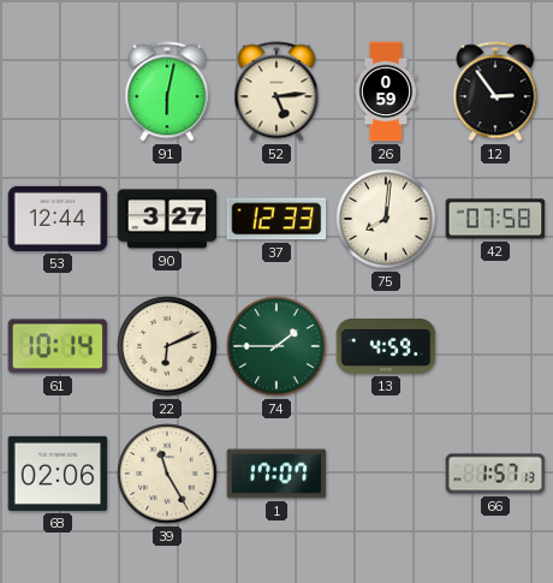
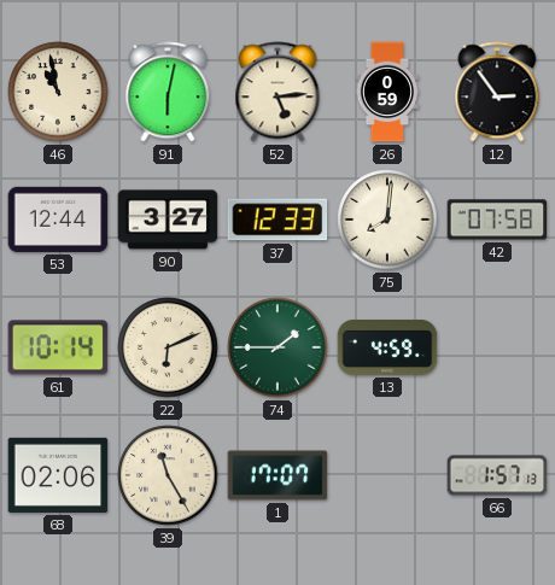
46: none -> 10:58 (58, 92)
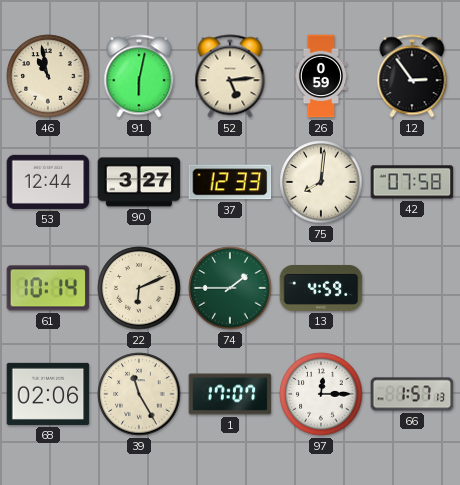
97: none -> 12:15 (321, 394)
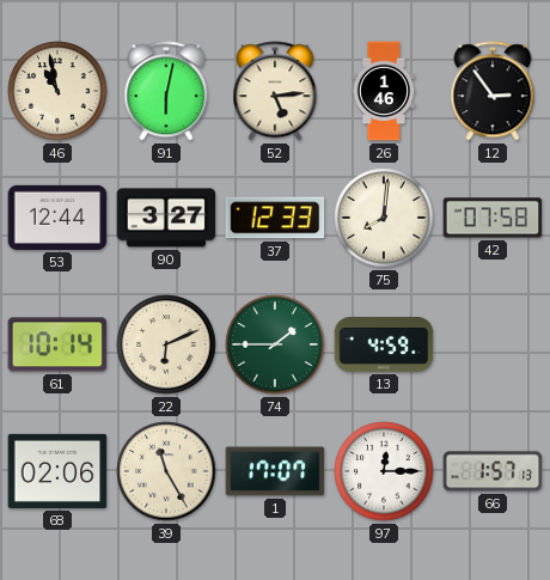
26: 0:59 -> 1:46 (383, 91)
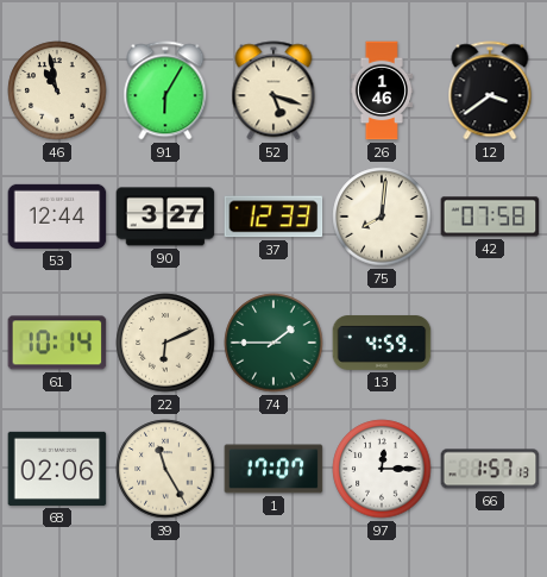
91: 6:02 -> 6:05 (165, 90)
52: 5:14 -> 5:18 (273, 90)
12: 2:54 -> 3:39 (490, 90)
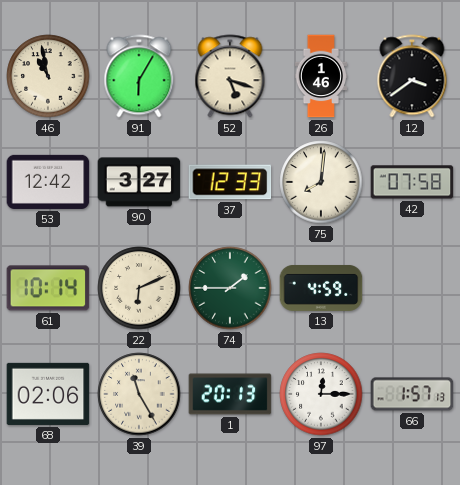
53: 12:44 -> 12:42 (48, 182)
1: 17:07 -> 20:13 (230, 394)
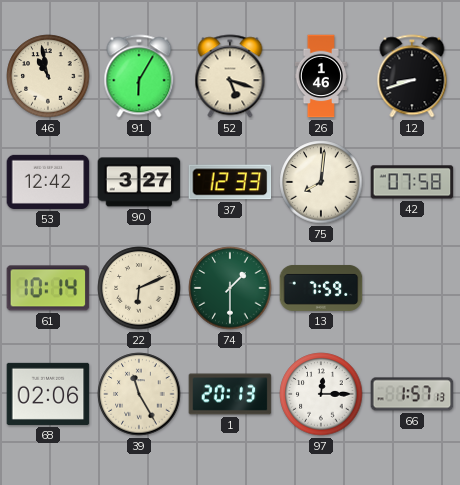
12: 3:39 -> 8:42 (412, 76)
74: 1:45 -> 1:30 (230, 288)
13: 4:59 -> 7:59 (321, 288)
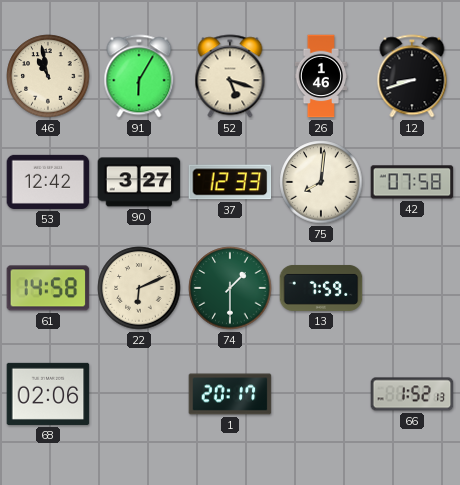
61: 10:14 -> 14:58 (48, 288)
39: 11:25 -> none (139, 394)
1: 20:13 -> 20:17 (230, 394)
97: 12:15 -> none (321, 394)
66: 1:57 -> 1:52 (412, 394)
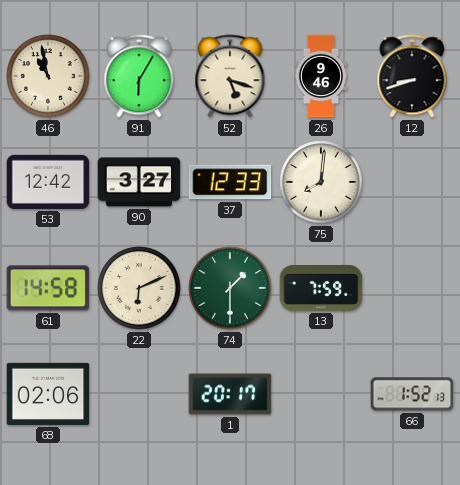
26: 1:46 -> 9:46 (320, 76)
42: 07:58 -> none (412, 182)
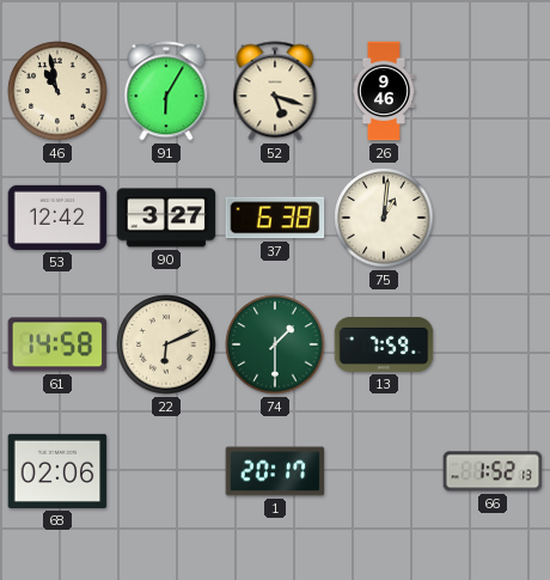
12: 8:42 -> none (412, 76)
37: 12:33 -> 6:38 (275, 218)
75: 8:01 -> 1:01 (384, 218)
